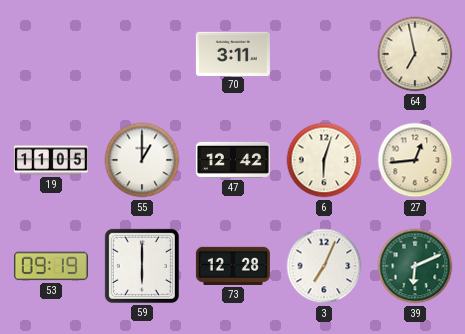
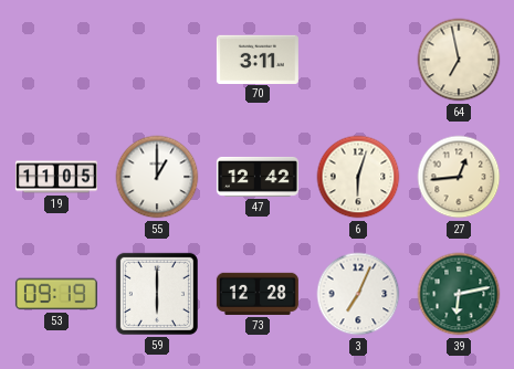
39: 6:11 -> 6:13 (459, 294)
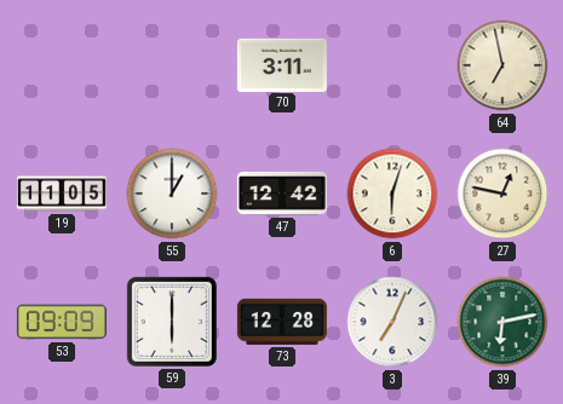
27: 12:44 -> 12:47 (502, 194)
53: 09:19 -> 09:09 (62, 322)
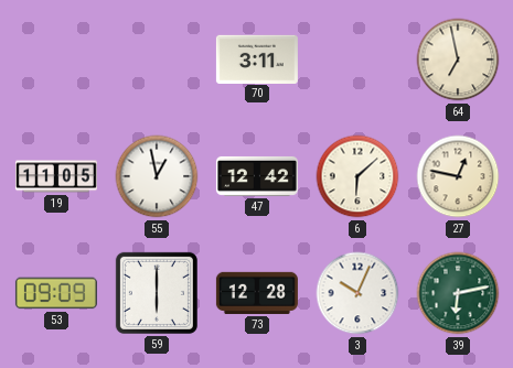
55: 1:00 -> 12:58 (157, 176)
6: 6:03 -> 6:08 (357, 176)
3: 7:04 -> 10:04 (357, 293)
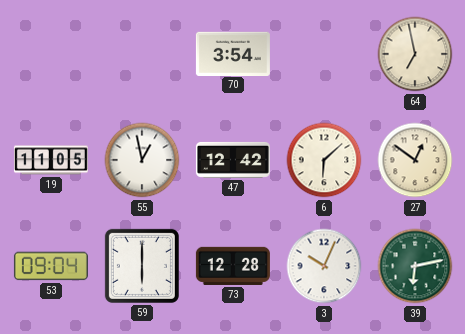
70: 3:11 -> 3:54 (233, 53)
27: 12:47 -> 12:51 (415, 160)
53: 09:09 -> 09:04 (51, 266)
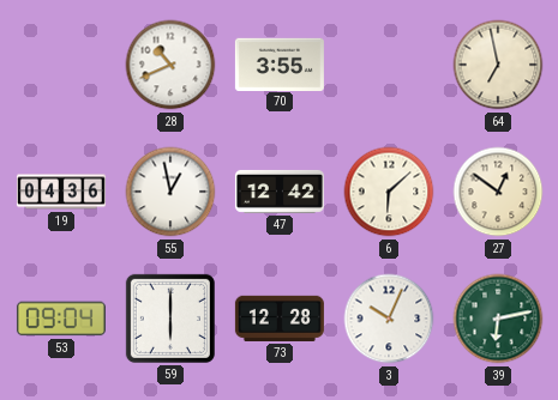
28: none -> 10:41 (170, 65)
70: 3:54 -> 3:55 (280, 63)
19: 11:05 -> 04:36 (61, 192)
